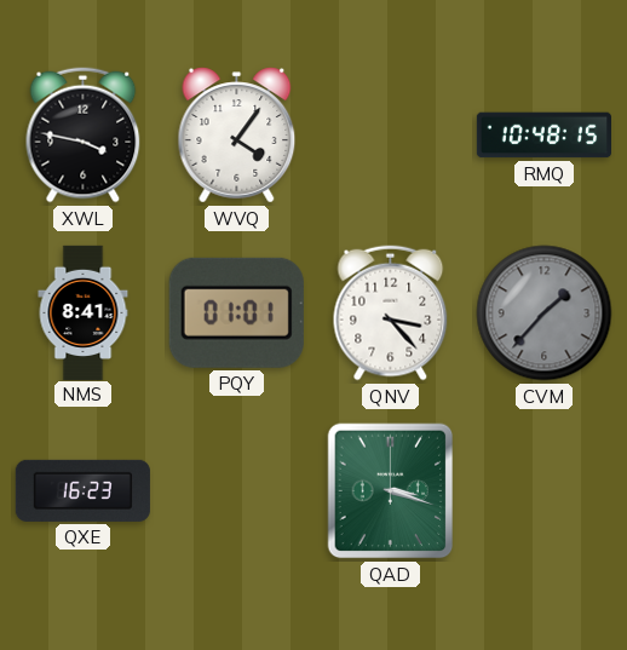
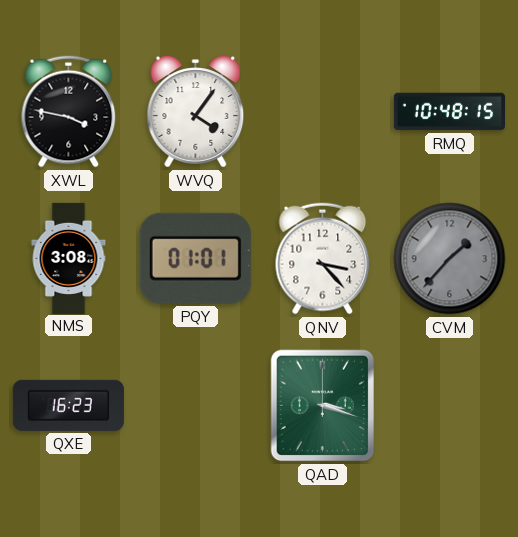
NMS: 8:41 -> 3:08 (69, 258)
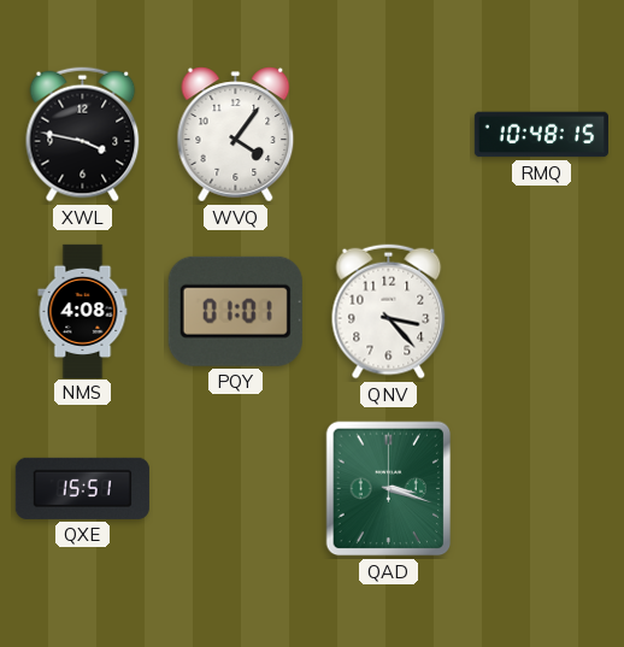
NMS: 3:08 -> 4:08 (83, 311)
CVM: 1:37 -> none (450, 259)
QXE: 16:23 -> 15:51 (82, 488)
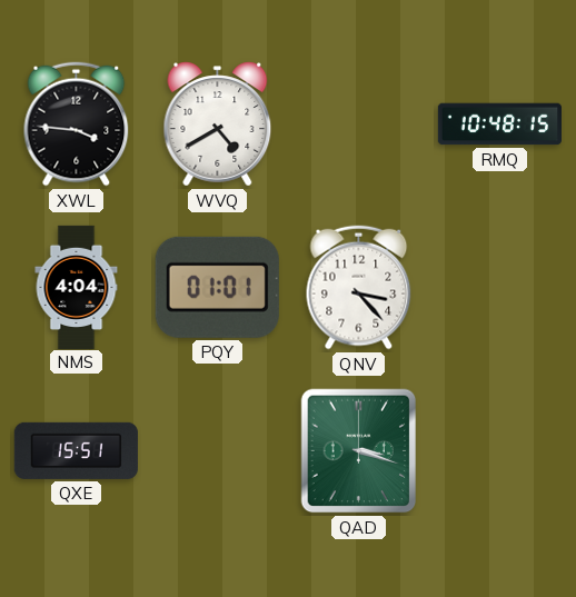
XWL: 3:47 -> 3:46 (77, 125)
WVQ: 4:06 -> 4:40 (218, 125)
NMS: 4:08 -> 4:04 (77, 287)
